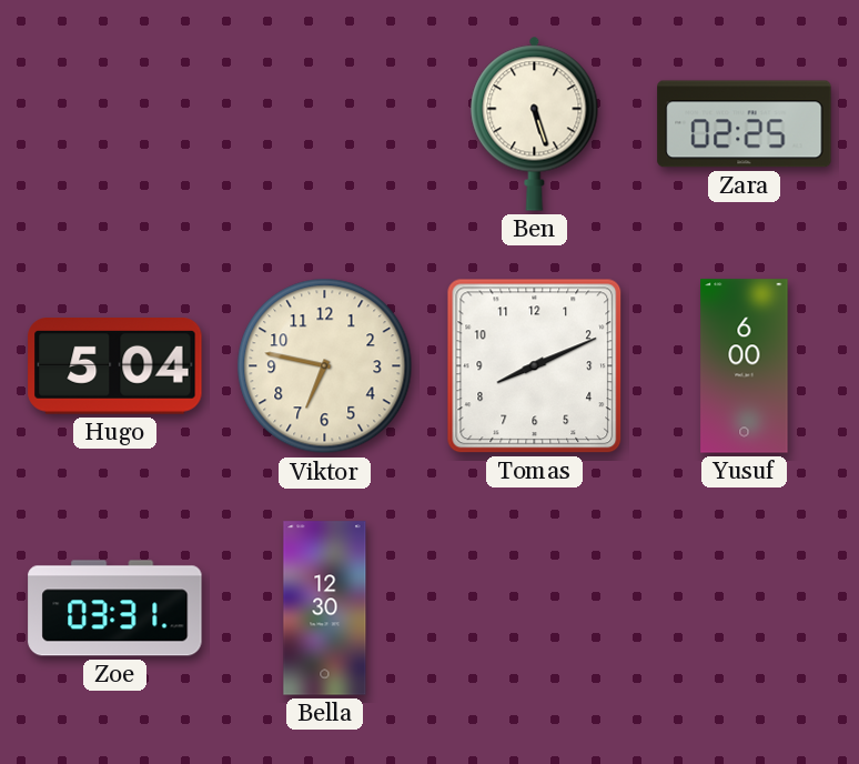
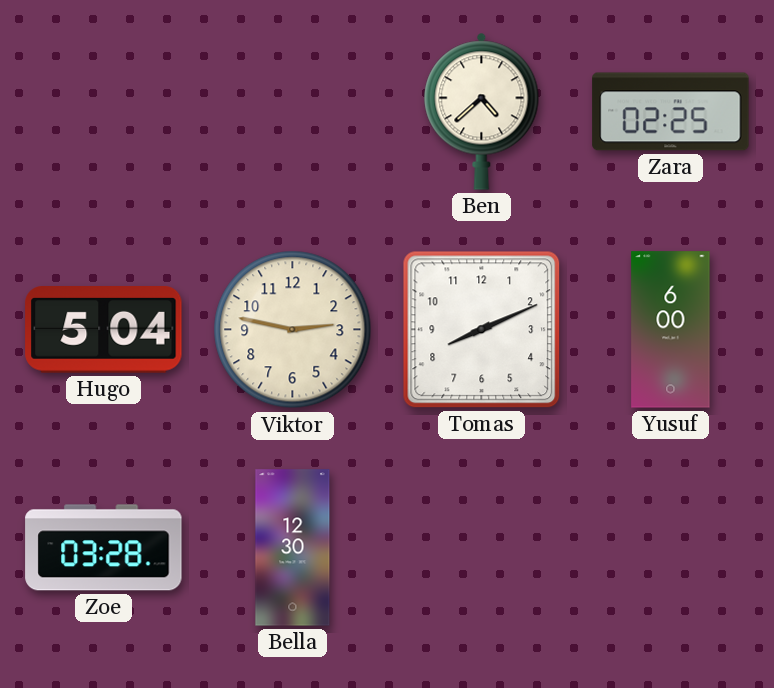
Ben: 5:27 -> 4:38 (482, 111)
Viktor: 6:47 -> 2:47 (293, 330)
Zoe: 03:31 -> 03:28 (104, 548)
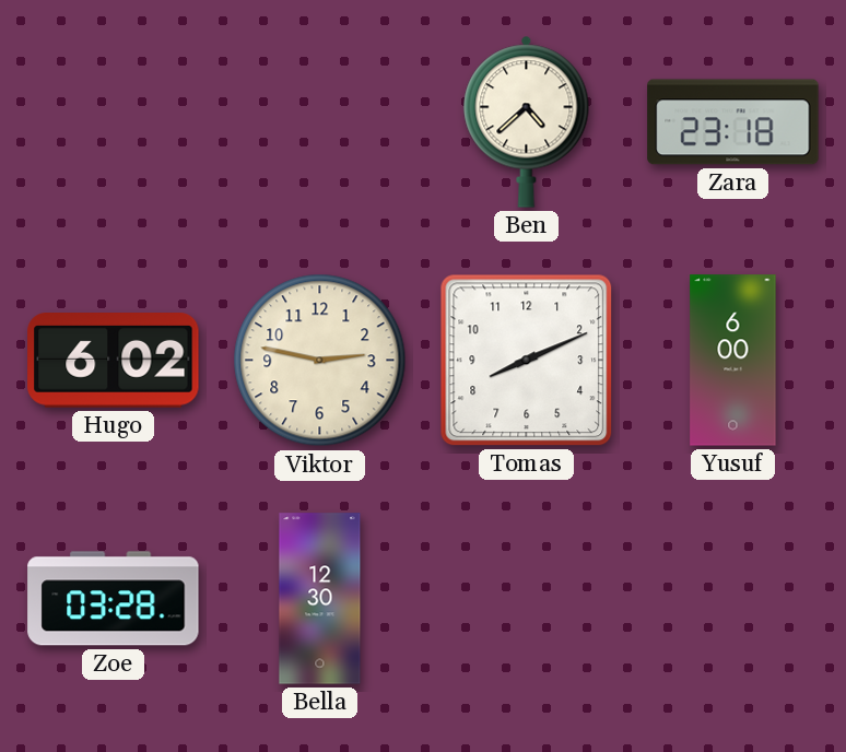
Zara: 02:25 -> 23:18 (733, 122)
Hugo: 5:04 -> 6:02 (114, 361)
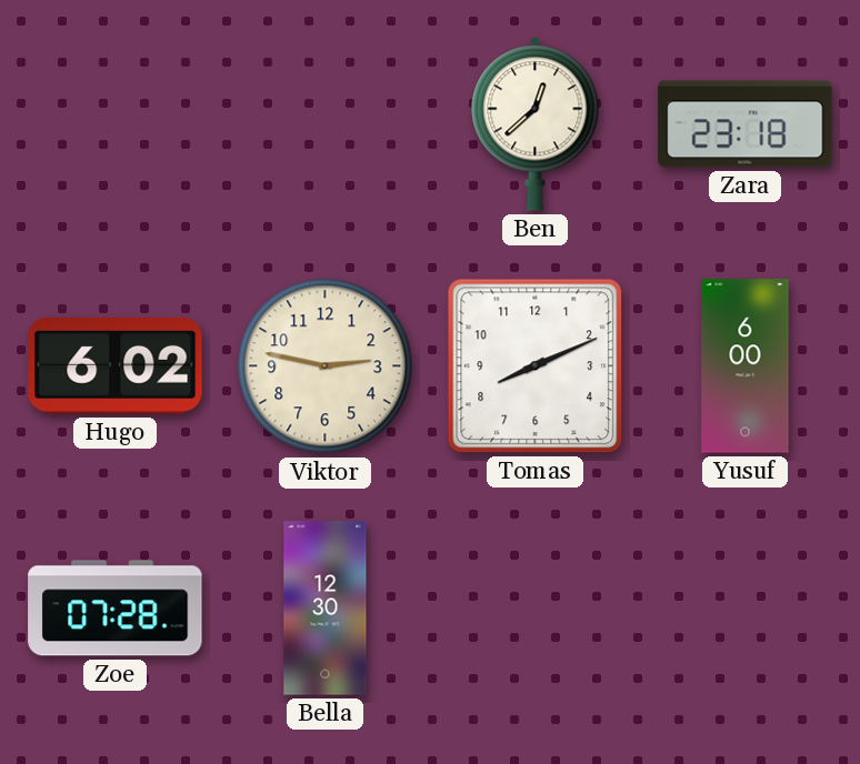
Ben: 4:38 -> 12:38 (536, 123)
Zoe: 03:28 -> 07:28 (116, 609)
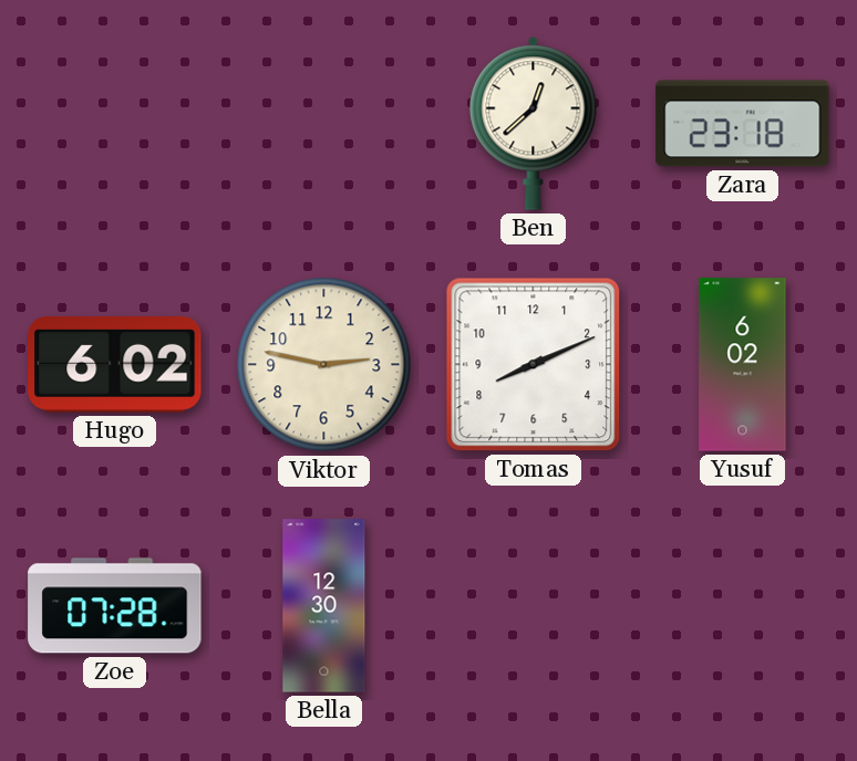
Yusuf: 6:00 -> 6:02 (743, 365)
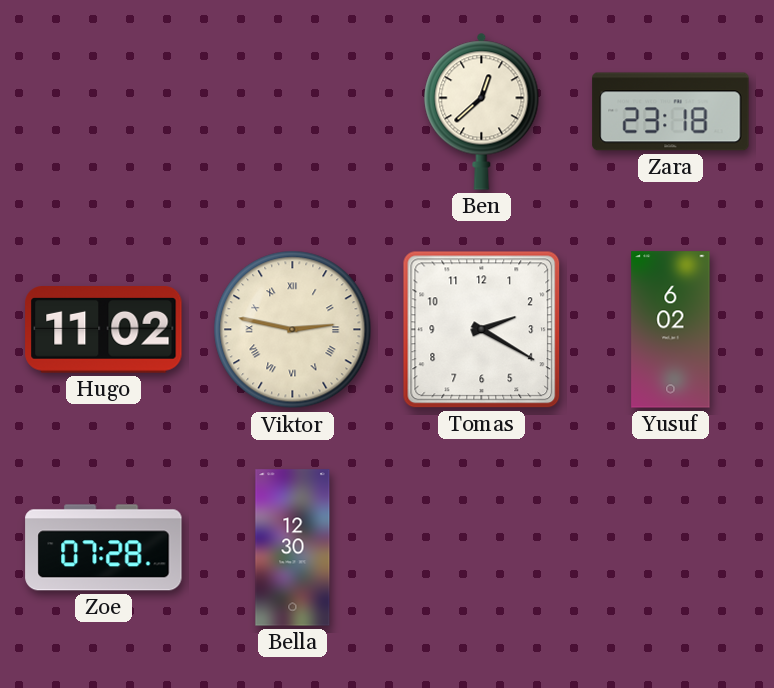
Hugo: 6:02 -> 11:02 (104, 330)
Viktor numerals: Arabic -> Roman (293, 330)
Tomas: 8:11 -> 2:20 (482, 330)
